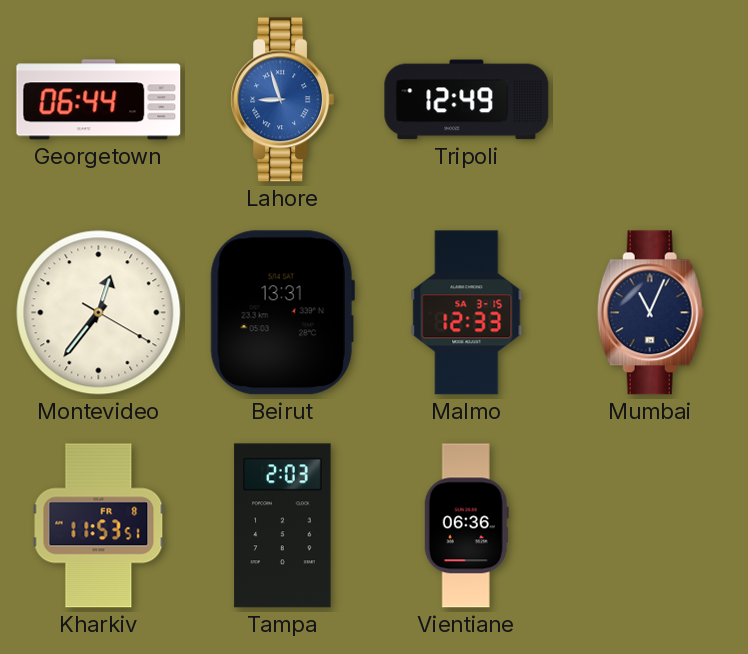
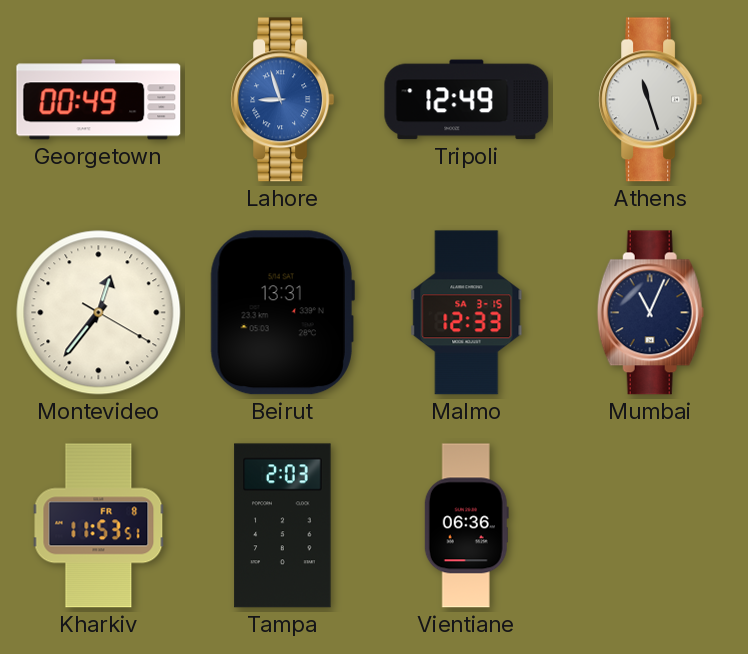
Georgetown: 06:44 -> 00:49 (99, 100)
Athens: none -> 11:27 (651, 100)
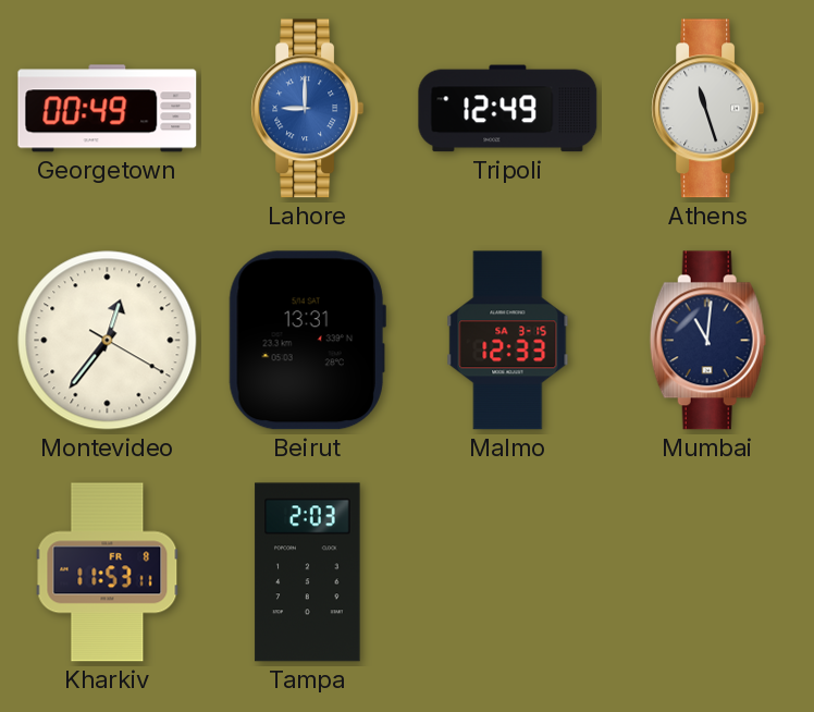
Lahore: 8:57 -> 9:00 (308, 109)
Mumbai: 11:04 -> 11:01 (707, 341)
Kharkiv: 11:53:51 -> 11:53:11 (108, 573)
Vientiane: 06:36 -> none (466, 526)
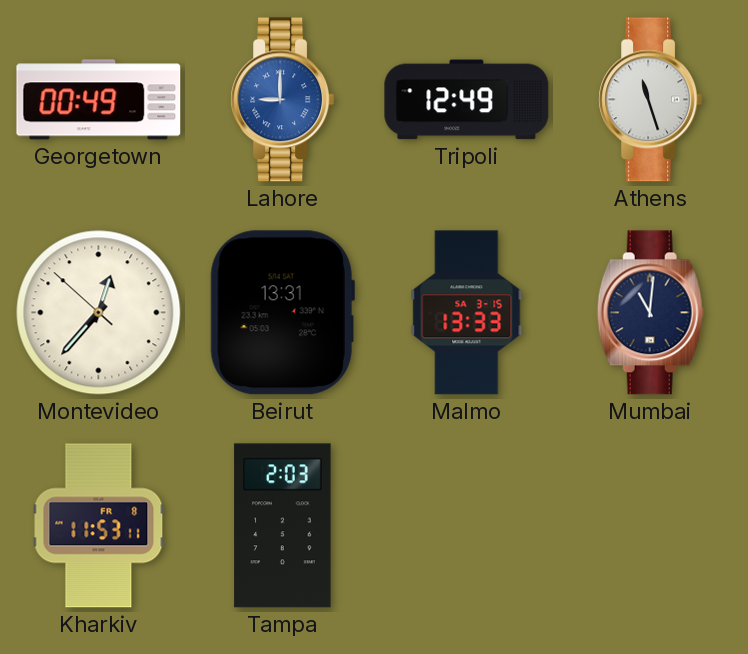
Montevideo: 12:36:20 -> 12:36:52 (99, 313)
Malmo: 12:33 -> 13:33 (467, 313)
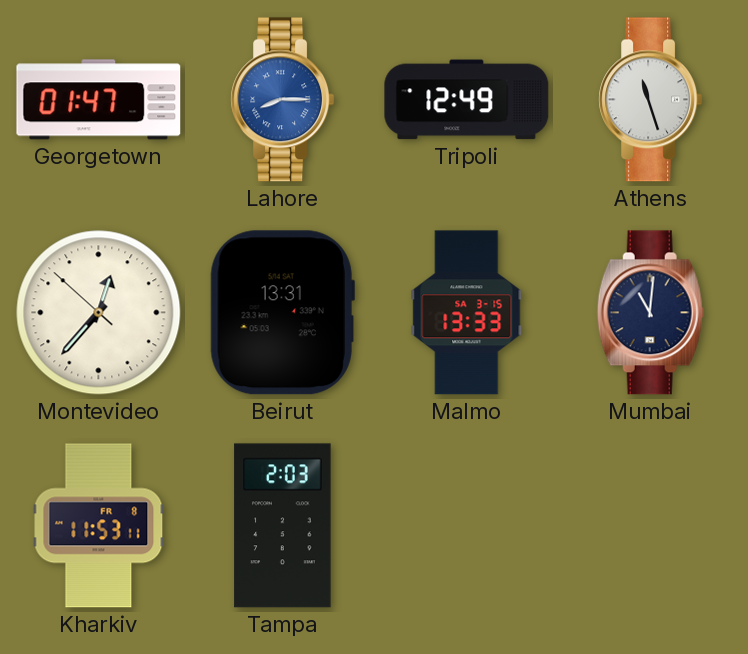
Georgetown: 00:49 -> 01:47 (99, 100)
Lahore: 9:00 -> 8:15 (283, 100)
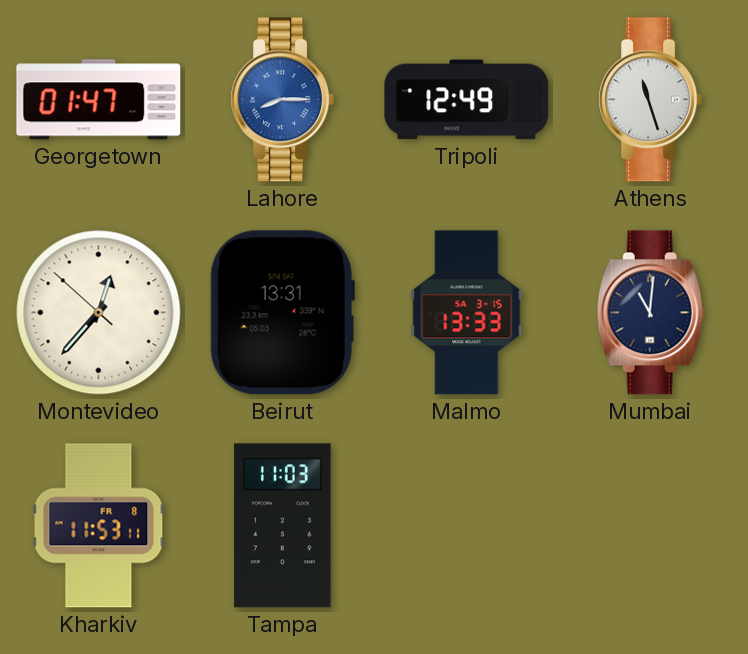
Tampa: 2:03 -> 11:03 (283, 526)
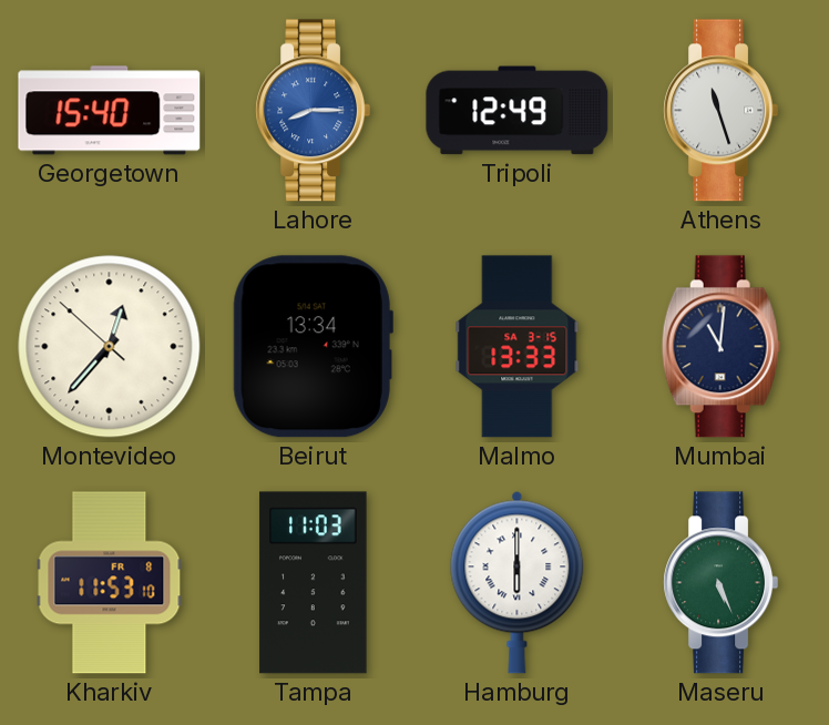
Georgetown: 01:47 -> 15:40 (110, 111)
Beirut: 13:31 -> 13:34 (313, 347)
Kharkiv: 11:53:11 -> 11:53:10 (110, 583)
Hamburg: none -> 6:00 (518, 582)
Maseru: none -> 5:26 (721, 583)
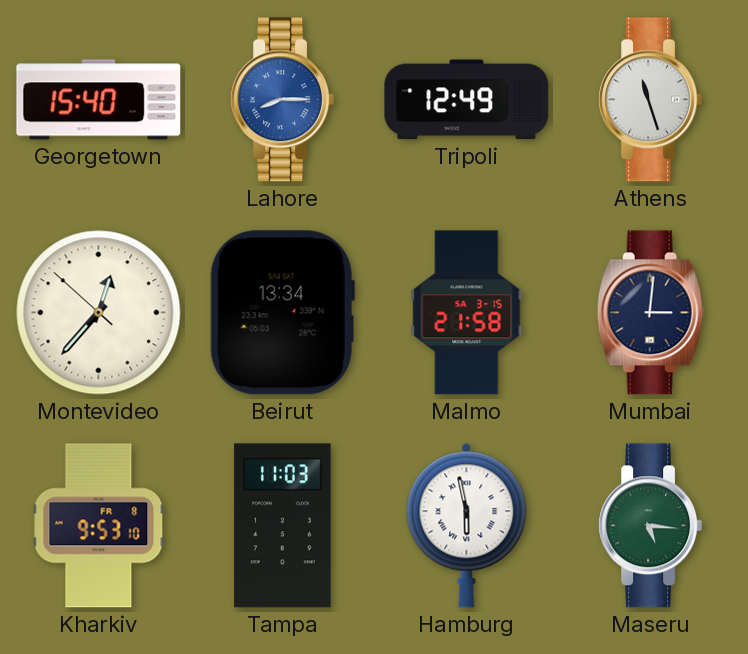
Malmo: 13:33 -> 21:58 (467, 313)
Mumbai: 11:01 -> 3:01 (650, 313)
Kharkiv: 11:53 -> 9:53 (99, 526)
Hamburg: 6:00 -> 5:58 (467, 525)
Maseru: 5:26 -> 5:16 (651, 526)
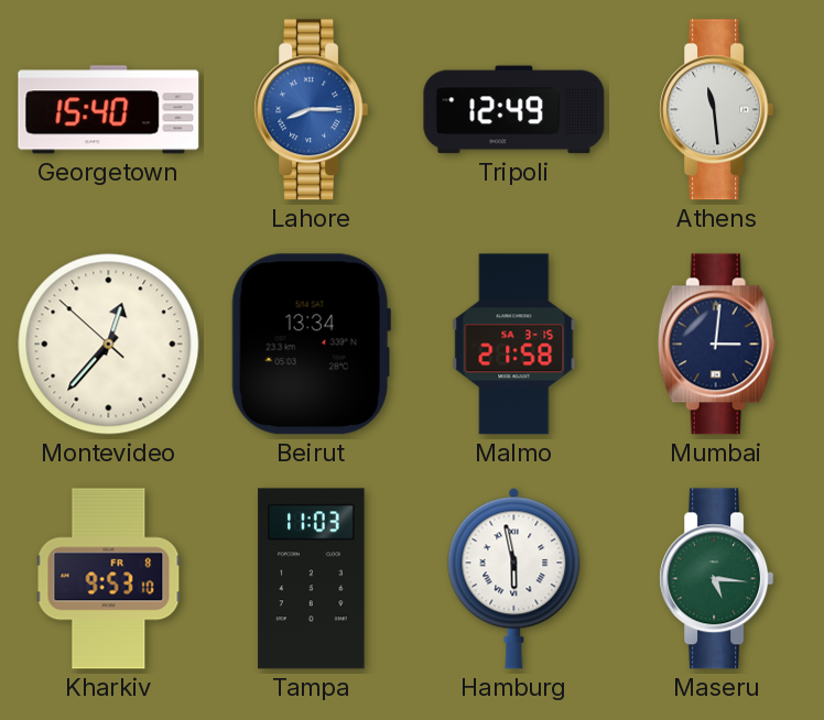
Athens: 11:27 -> 11:29 (717, 110)
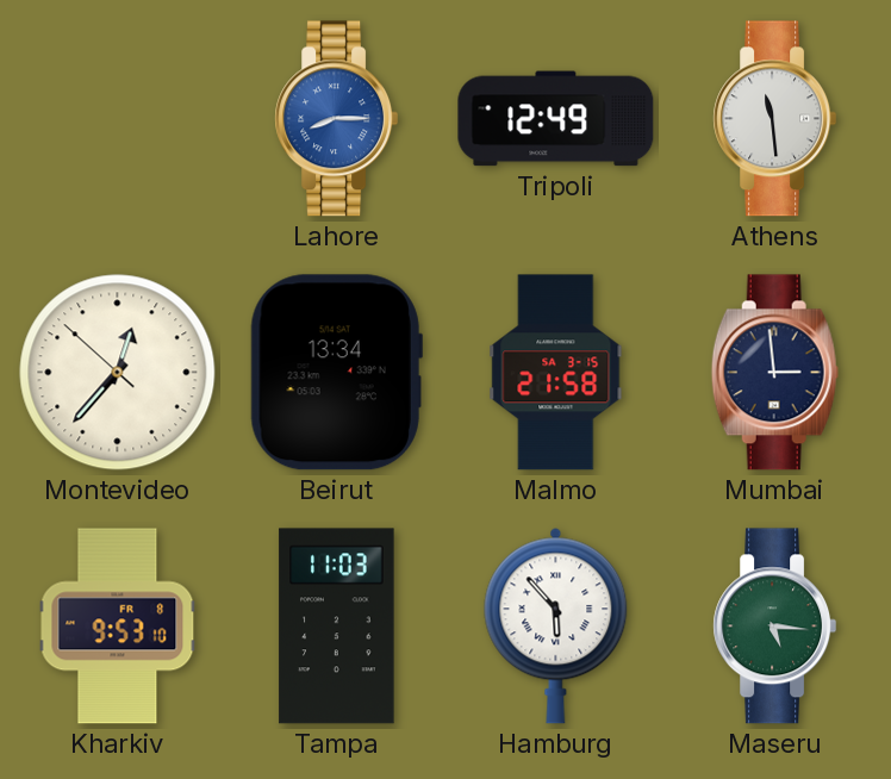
Georgetown: 15:40 -> none (109, 110)
Mumbai: 3:01 -> 2:59 (774, 373)
Hamburg: 5:58 -> 5:53 (556, 625)
